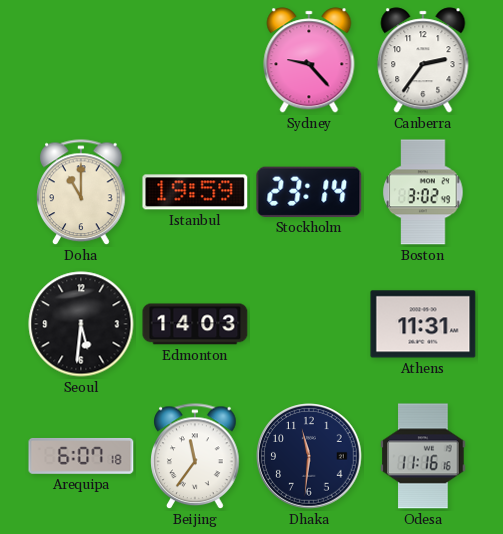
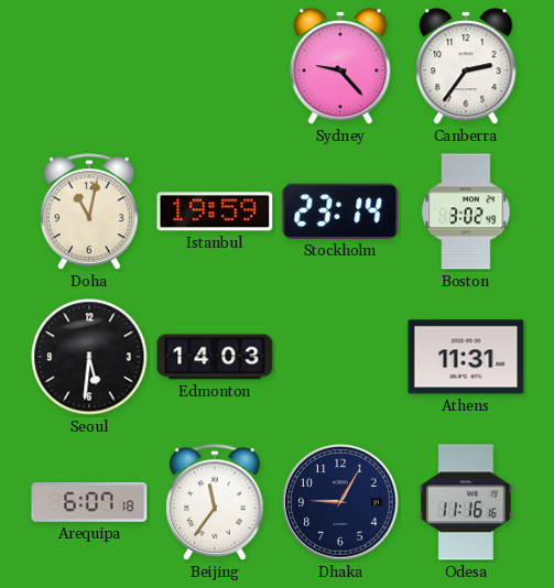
Doha: 11:00 -> 11:02 (89, 213)
Dhaka: 11:31 -> 9:05 (340, 502)
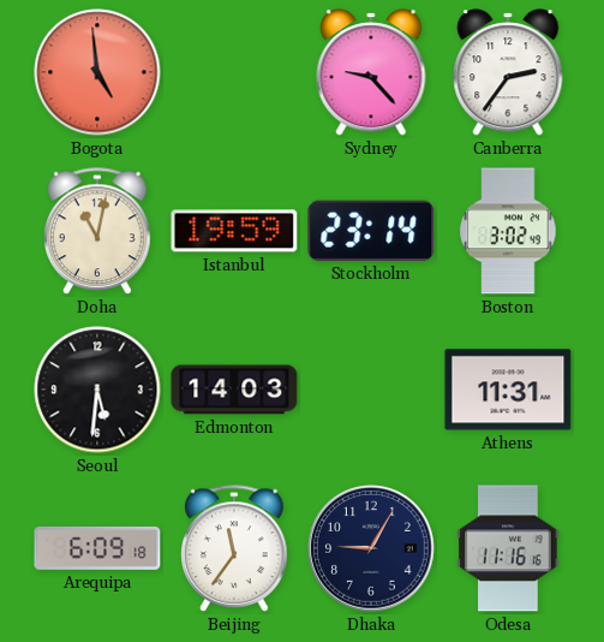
Bogota: none -> 4:59 (97, 72)
Arequipa: 6:07 -> 6:09 (97, 548)
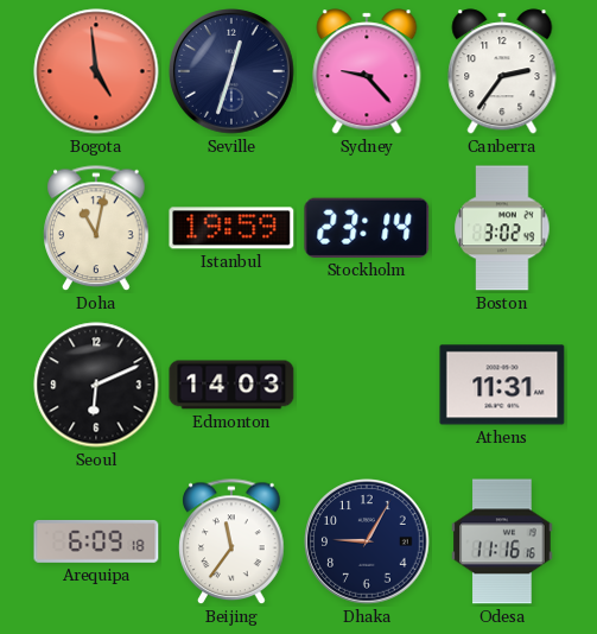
Seville: none -> 12:33 (231, 71)
Seoul: 5:31 -> 6:11 (96, 385)
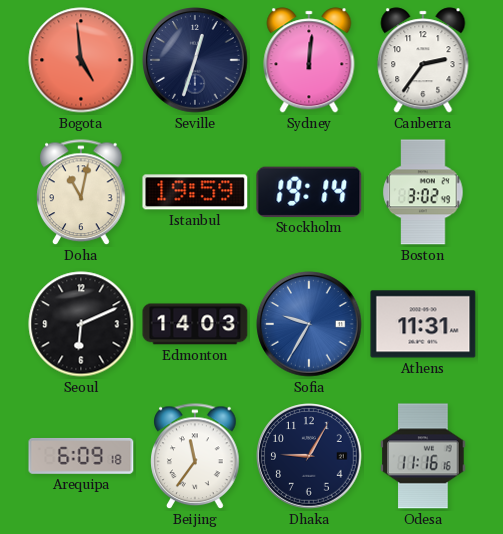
Sydney: 9:23 -> 12:01 (309, 60)
Stockholm: 23:14 -> 19:14 (309, 192)
Sofia: none -> 9:35 (309, 324)
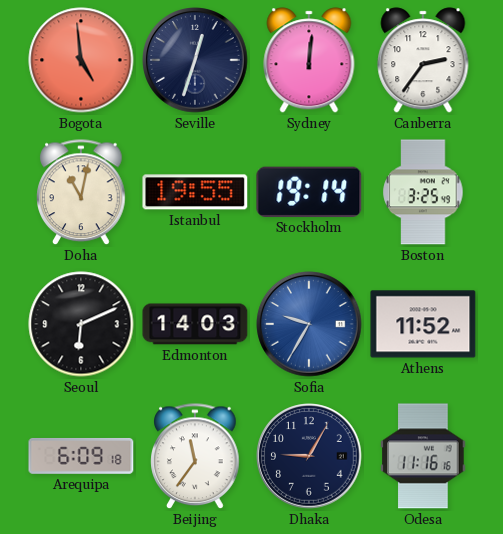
Istanbul: 19:59 -> 19:55 (195, 192)
Boston: 3:02 -> 3:25 (423, 192)
Athens: 11:31 -> 11:52 (423, 324)
